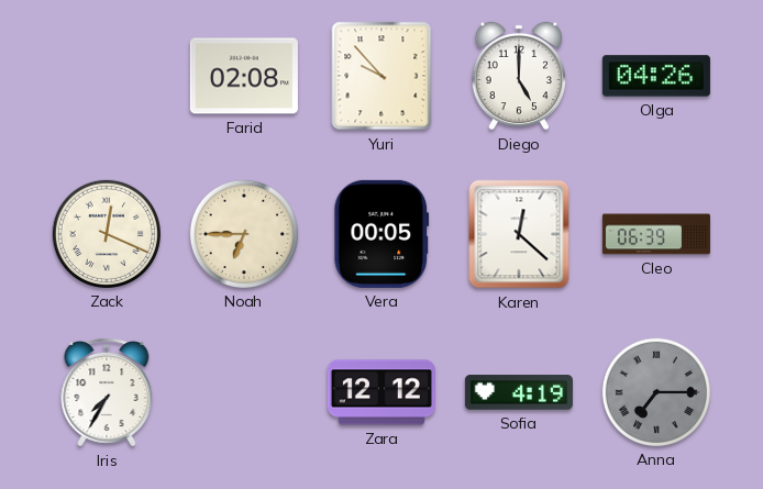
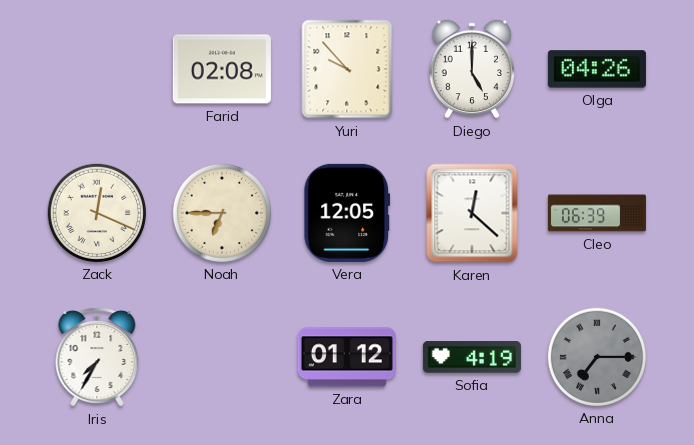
Vera: 00:05 -> 12:05 (347, 213)
Zara: 12:12 -> 01:12 (347, 357)
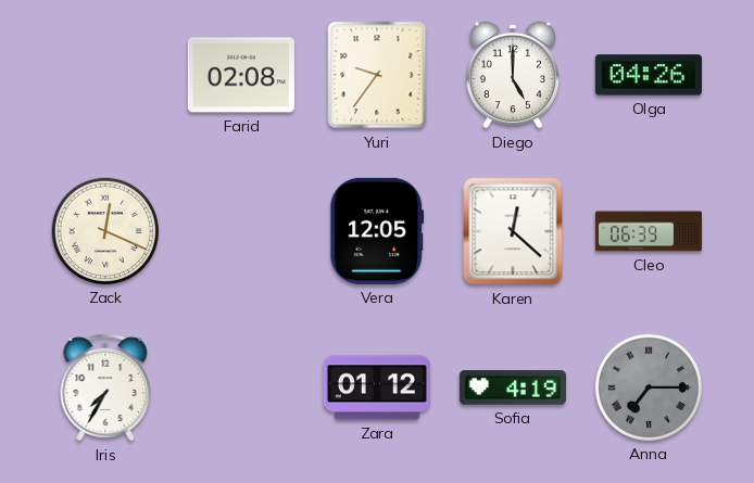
Yuri: 9:53 -> 9:36 (377, 75)
Noah: 6:45 -> none (222, 213)
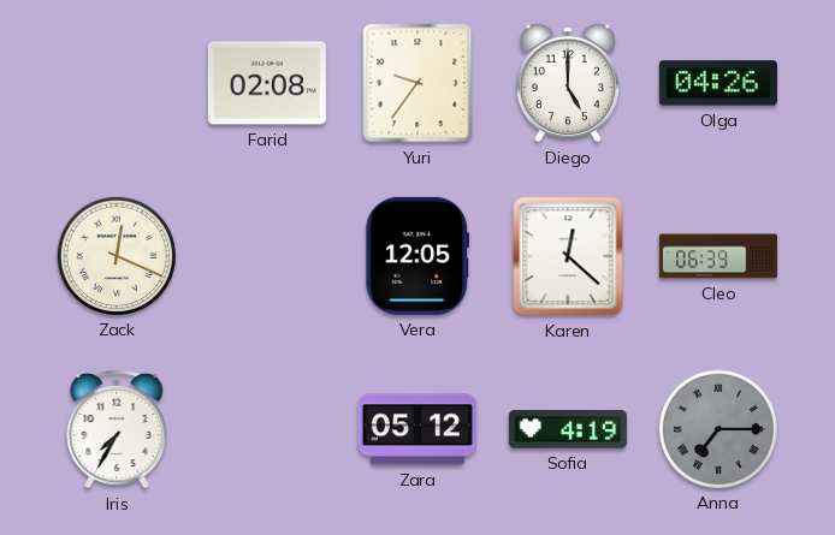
Zara: 01:12 -> 05:12 (417, 429)
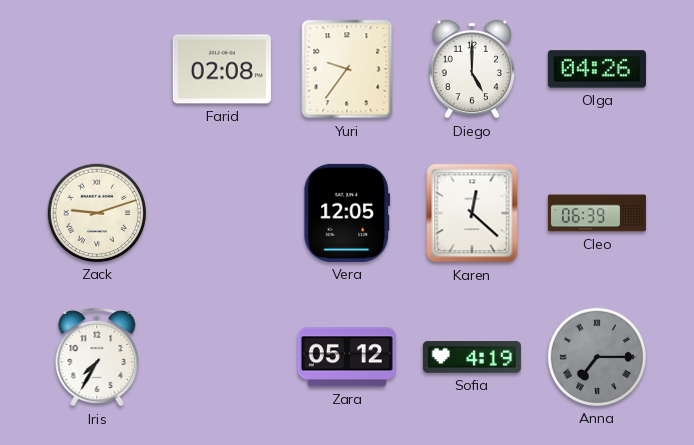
Zack: 12:19 -> 9:12 (97, 213)
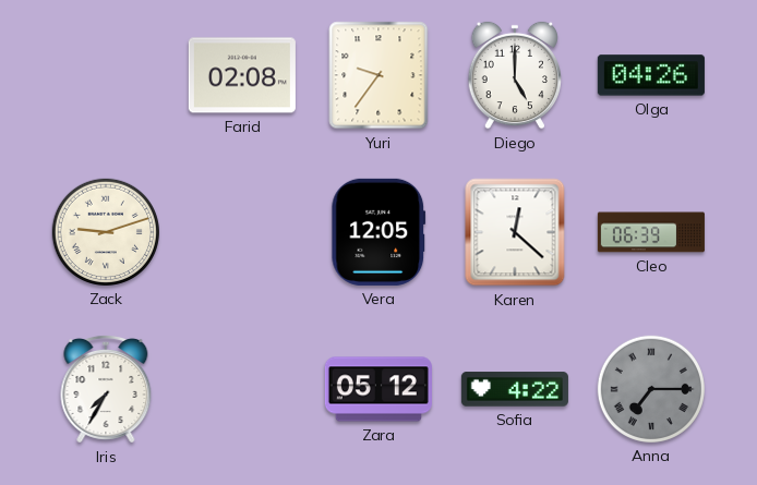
Sofia: 4:19 -> 4:22 (515, 389)
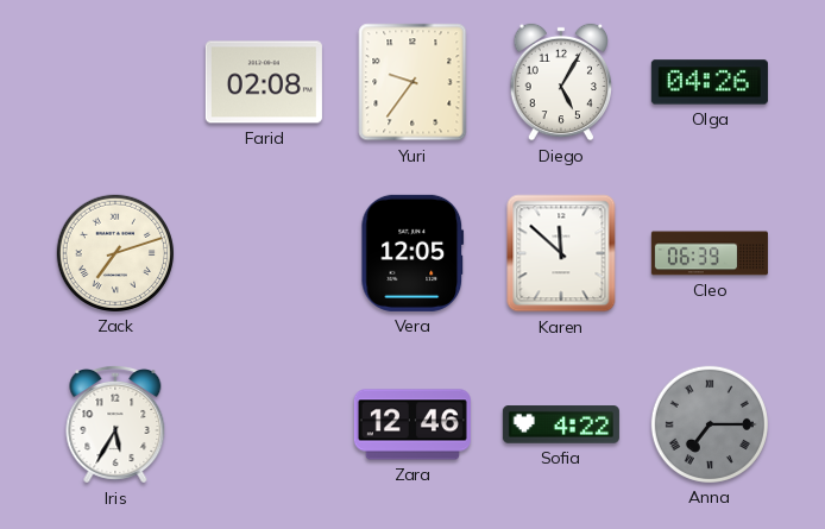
Diego: 5:00 -> 5:05 (561, 82)
Zack: 9:12 -> 7:12 (115, 253)
Karen: 12:22 -> 11:52 (561, 253)
Iris: 7:35 -> 5:35 (115, 424)
Zara: 05:12 -> 12:46 (413, 424)
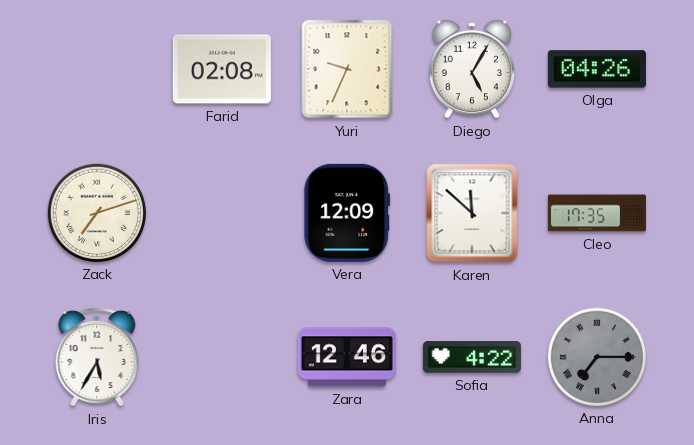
Yuri: 9:36 -> 9:34 (347, 69)
Vera: 12:05 -> 12:09 (347, 213)
Cleo: 06:39 -> 17:35 (597, 213)
